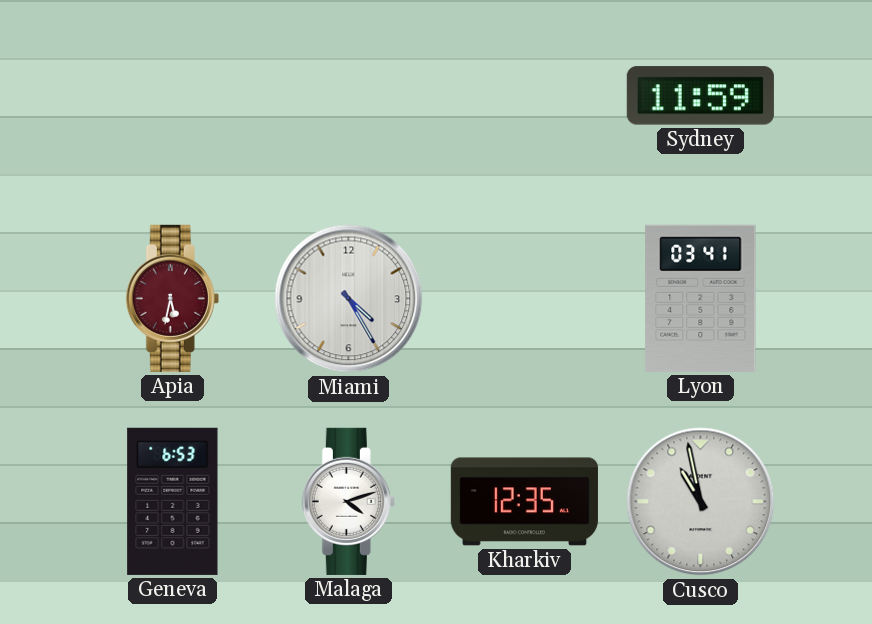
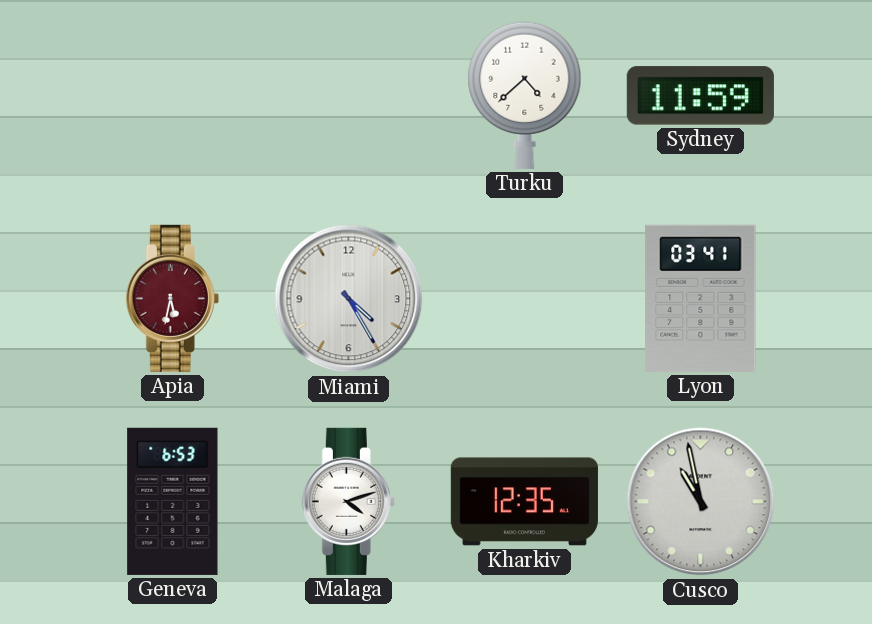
Turku: none -> 4:38 (525, 95)
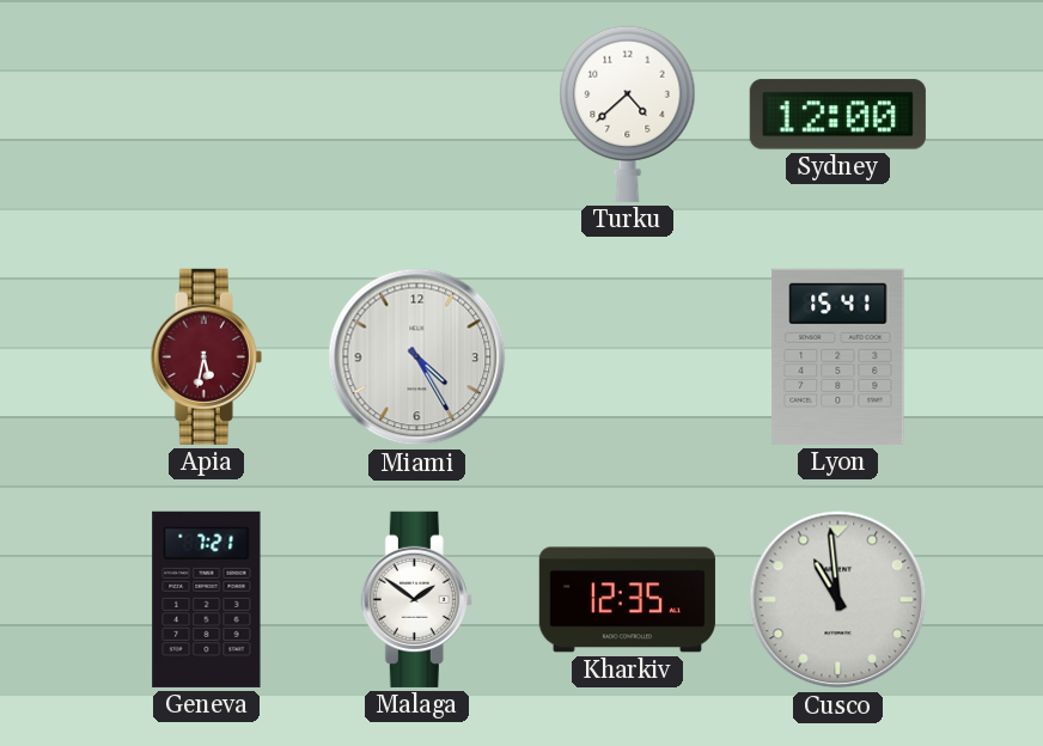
Sydney: 11:59 -> 12:00 (837, 115)
Lyon: 03:41 -> 15:41 (838, 356)
Geneva: 6:53 -> 7:21 (207, 599)
Malaga: 4:12 -> 1:51 (416, 599)
Cusco: 10:58 -> 10:59 (838, 600)
